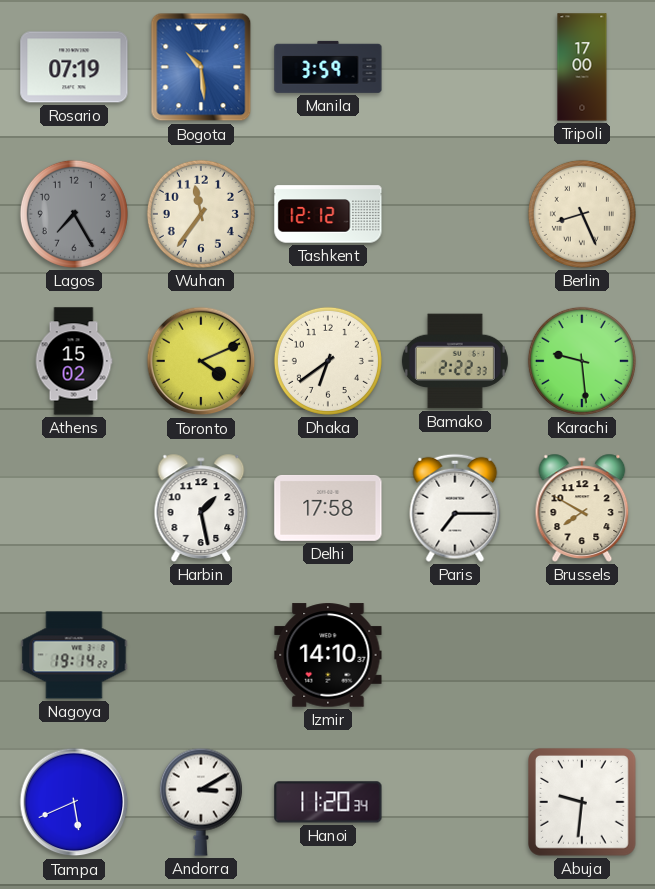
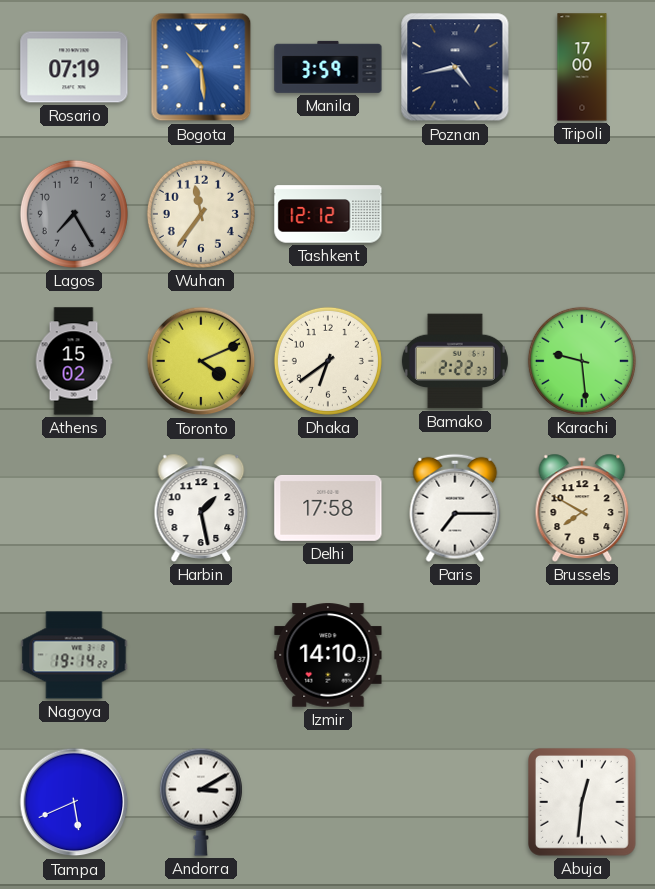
Poznan: none -> 4:43 (455, 67)
Berlin: 8:26 -> none (582, 214)
Hanoi: 11:20 -> none (328, 802)
Abuja: 9:31 -> 12:31 (583, 803)
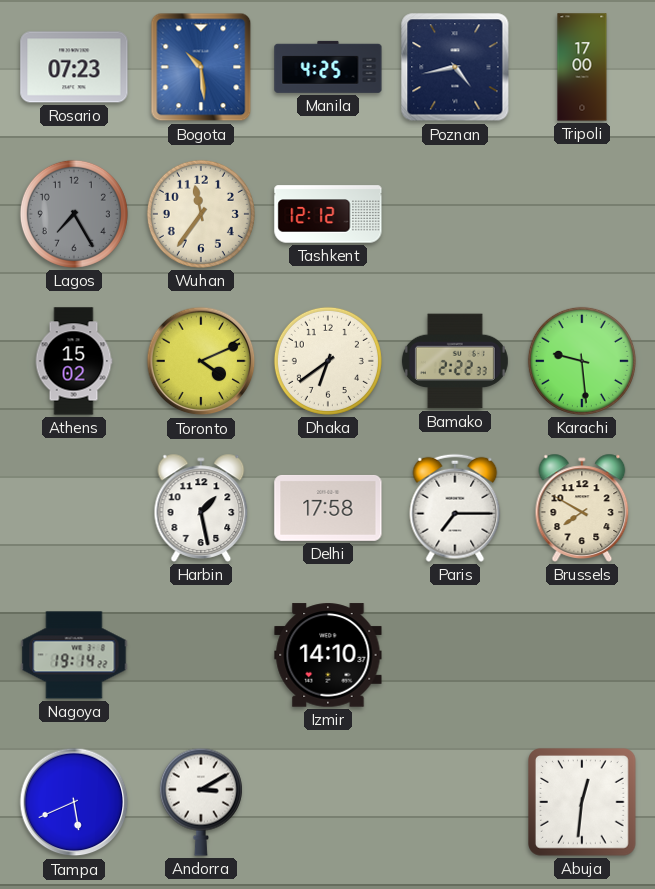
Rosario: 07:19 -> 07:23 (74, 67)
Manila: 3:59 -> 4:25 (328, 67)
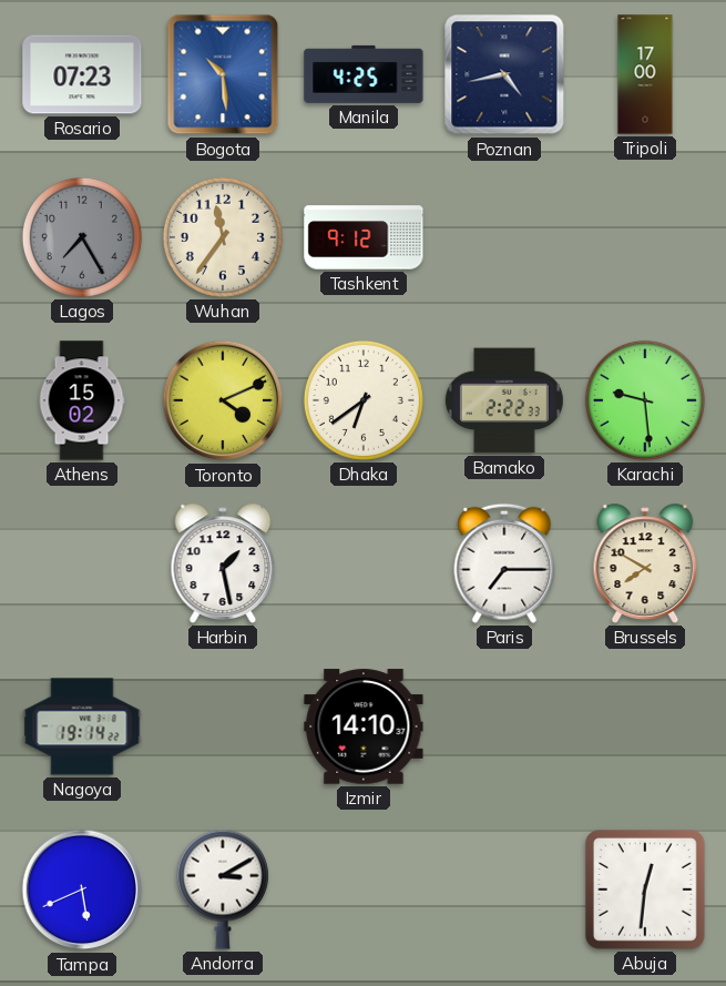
Tashkent: 12:12 -> 9:12 (364, 237)
Delhi: 17:58 -> none (328, 508)
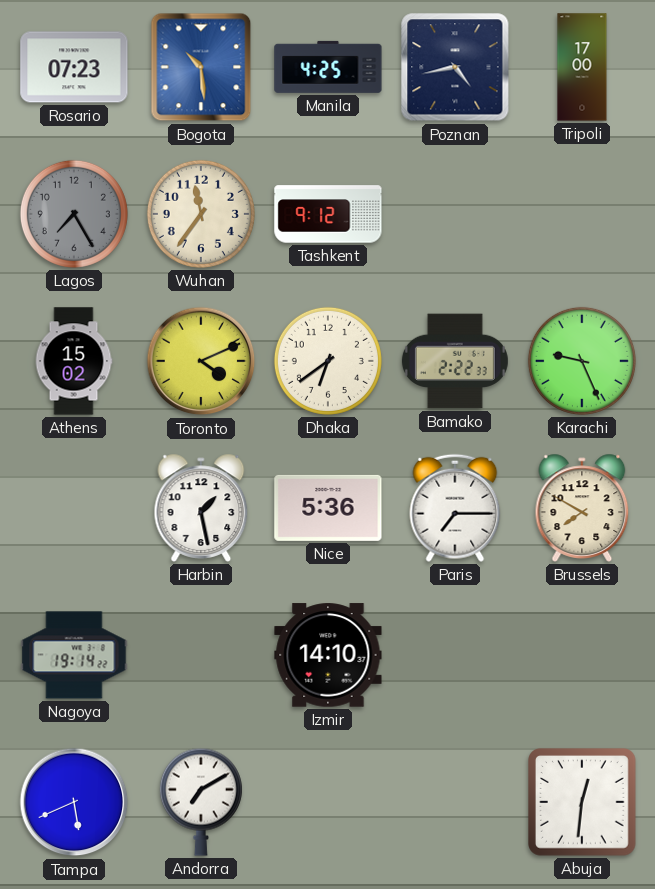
Karachi: 9:29 -> 9:26 (582, 361)
Nice: none -> 5:36 (328, 508)
Andorra: 3:10 -> 7:10 (201, 802)
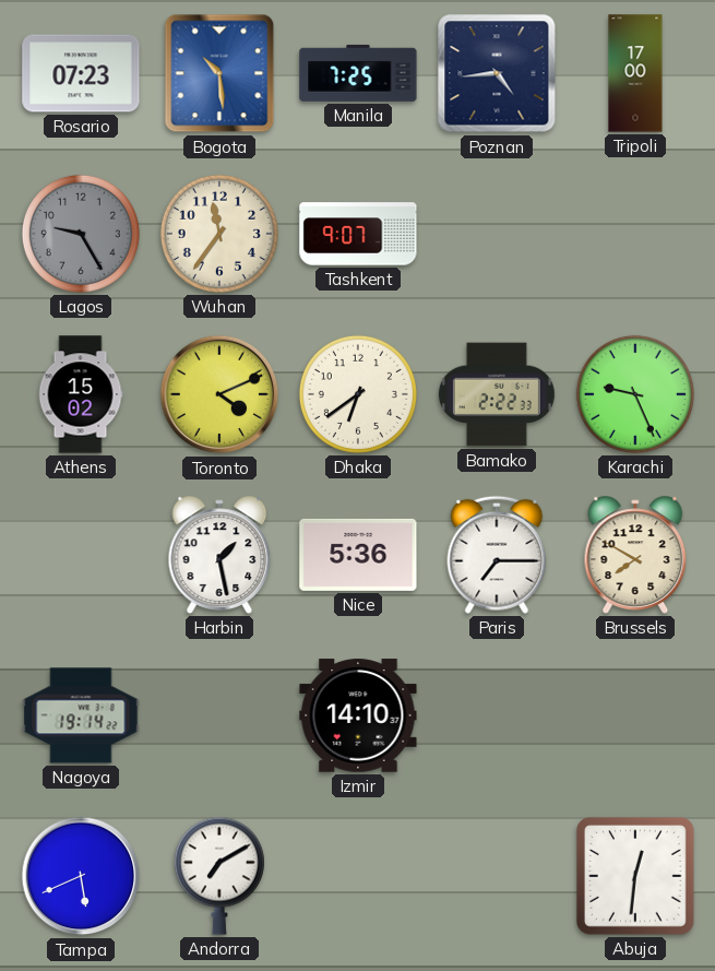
Manila: 4:25 -> 7:25 (358, 73)
Poznan: 4:43 -> 4:44 (497, 73)
Lagos: 7:25 -> 9:25 (81, 234)
Tashkent: 9:12 -> 9:07 (358, 234)
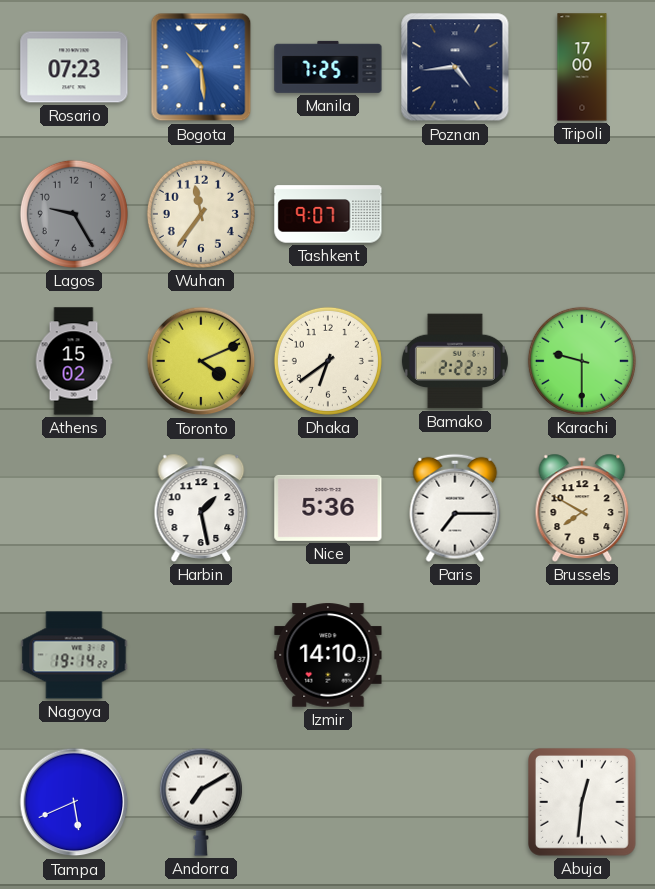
Karachi: 9:26 -> 9:30 (582, 361)
